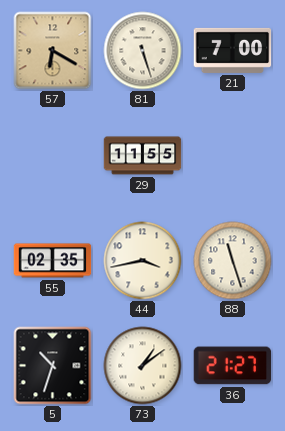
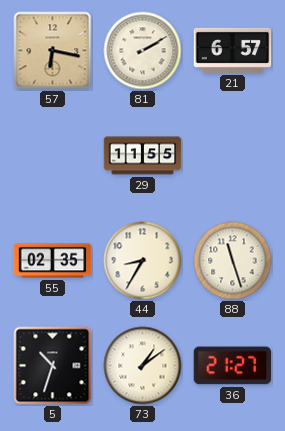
57: 6:20 -> 6:17 (53, 51)
81: 5:27 -> 2:10 (143, 51)
21: 7:00 -> 6:57 (233, 50)
44: 3:43 -> 8:35 (143, 261)
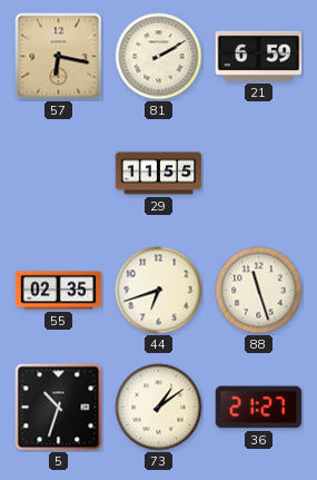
21: 6:57 -> 6:59 (259, 56)
44: 8:35 -> 6:42 (159, 291)
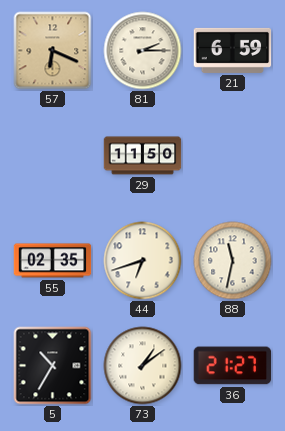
57: 6:17 -> 6:19 (53, 51)
81: 2:10 -> 2:15 (143, 51)
29: 11:55 -> 11:50 (143, 156)
88: 11:27 -> 11:32 (233, 261)
5: 10:33 -> 10:35 (53, 366)
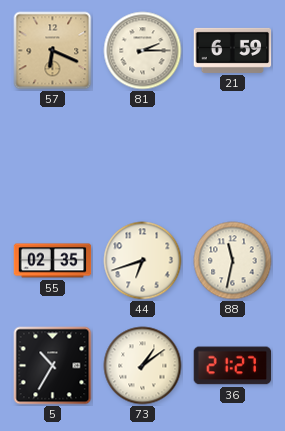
29: 11:50 -> none (143, 156)
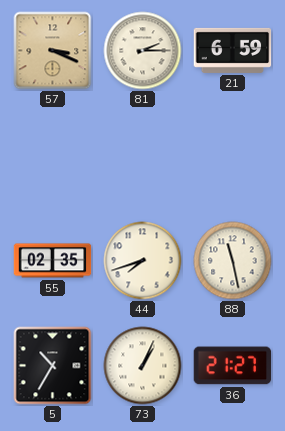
57: 6:19 -> 3:19 (53, 51)
44: 6:42 -> 7:42 (143, 261)
88: 11:32 -> 11:28 (233, 261)
73: 1:09 -> 1:04 (143, 366)
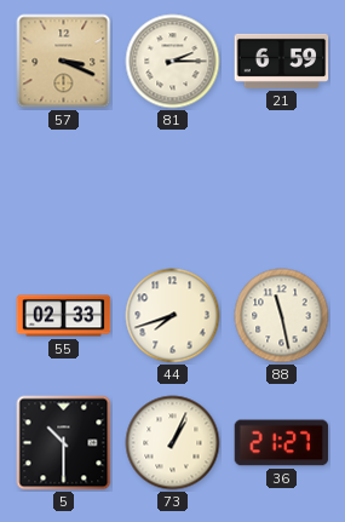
55: 02:35 -> 02:33 (64, 316)
5: 10:35 -> 10:30 (64, 443)
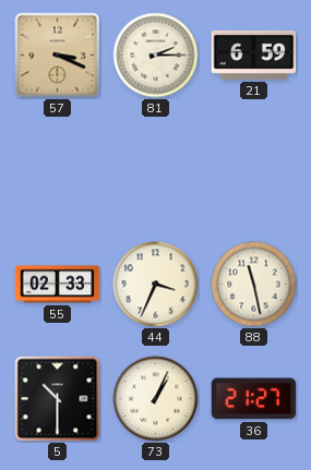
44: 7:42 -> 3:34 (156, 285)
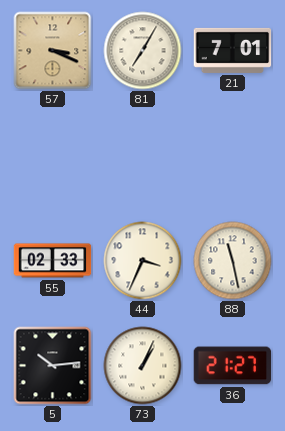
81: 2:15 -> 7:05 (143, 51)
21: 6:59 -> 7:01 (233, 50)
5: 10:30 -> 10:14 (53, 366)
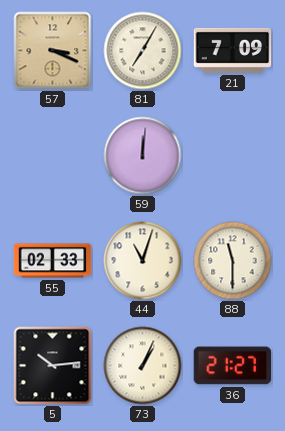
21: 7:01 -> 7:09 (233, 50)
59: none -> 12:01 (143, 156)
44: 3:34 -> 11:03 (143, 261)
88: 11:28 -> 11:30 (233, 261)
